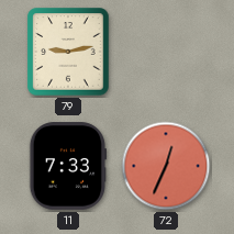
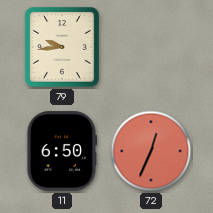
79: 9:13 -> 9:44 (62, 47)
11: 7:33 -> 6:50 (62, 151)
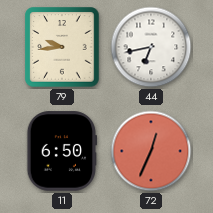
44: none -> 6:43 (151, 47)
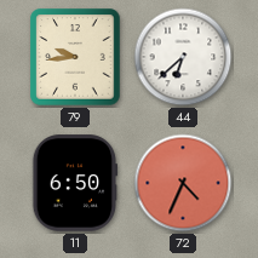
44: 6:43 -> 6:38 (183, 57)
72: 12:34 -> 4:34 (183, 183)
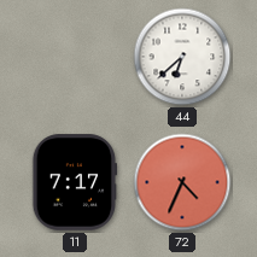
79: 9:44 -> none (75, 57)
11: 6:50 -> 7:17 (75, 182)
